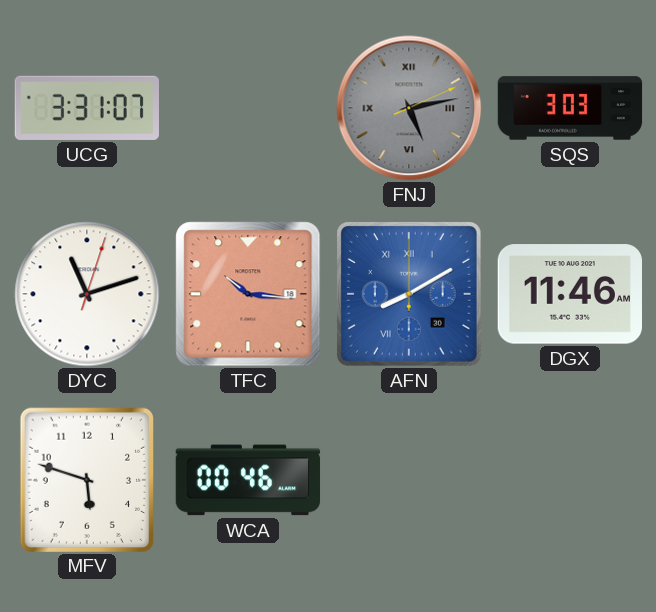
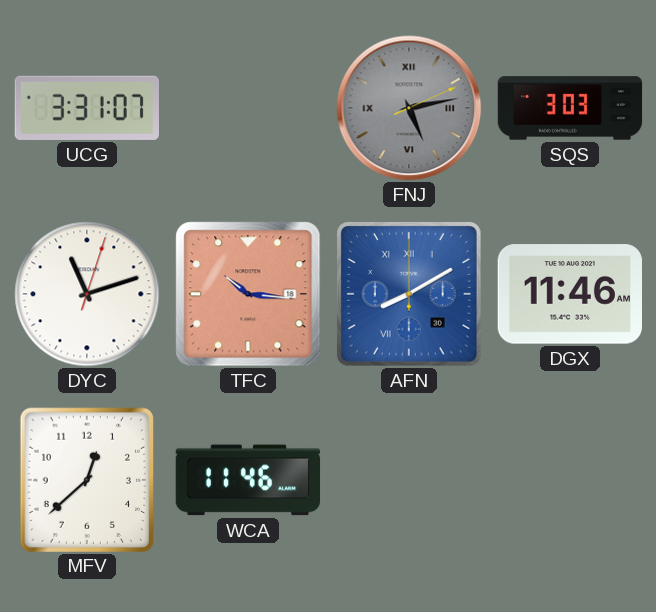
MFV: 5:48 -> 12:38 (86, 479)
WCA: 00:46 -> 11:46 (248, 480)
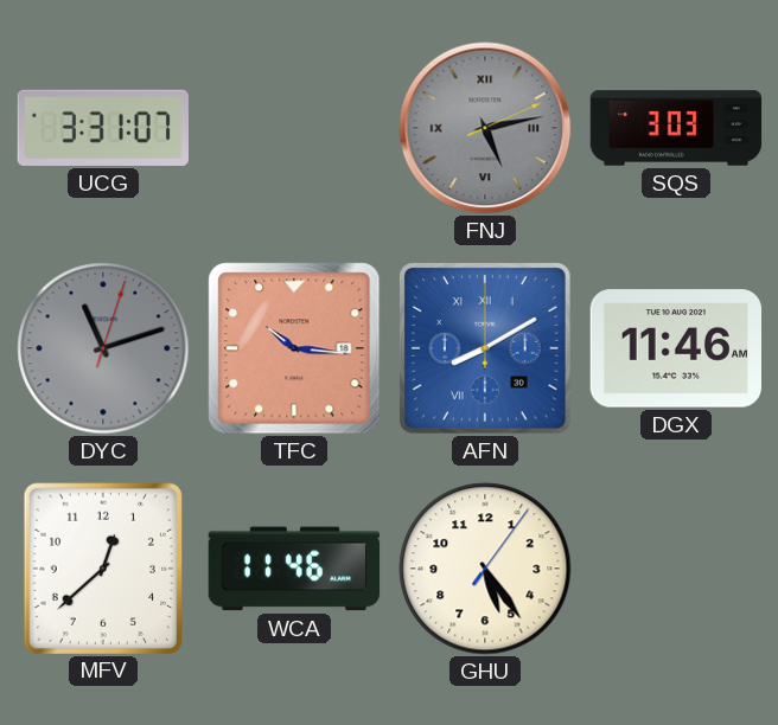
DYC dial: white -> grey (103, 348)
GHU: none -> 5:24 (485, 569)
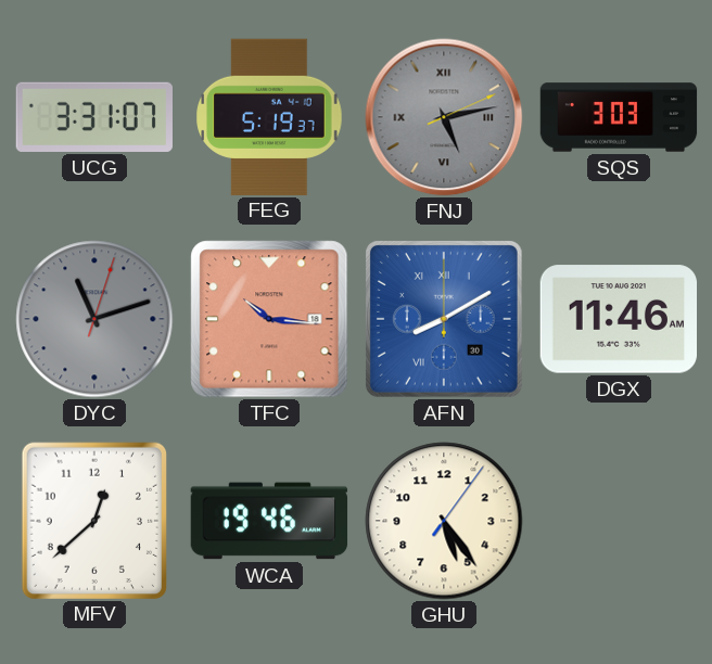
FEG: none -> 5:19 (269, 116)
WCA: 11:46 -> 19:46 (269, 521)
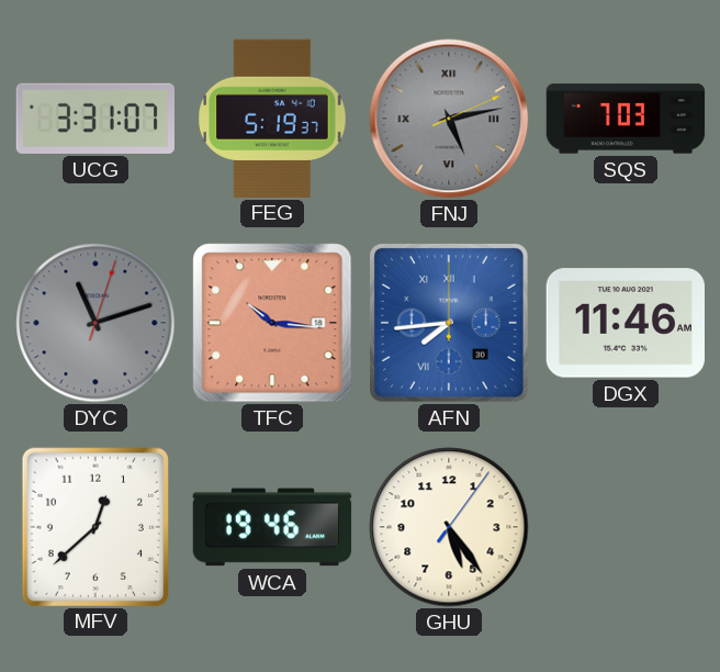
SQS: 3:03 -> 7:03 (626, 119)
AFN: 8:10 -> 7:44 (449, 323)
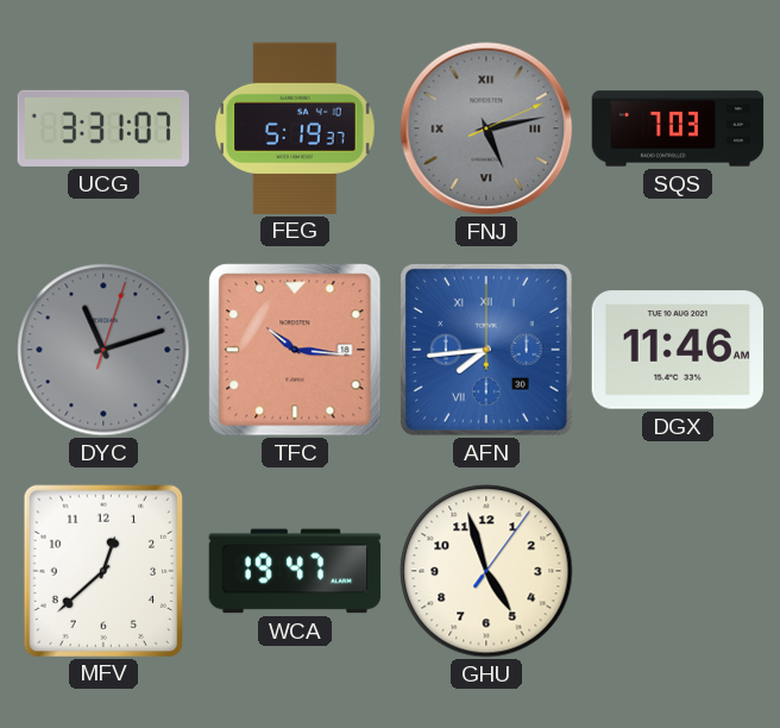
WCA: 19:46 -> 19:47 (295, 571)
GHU: 5:24 -> 4:57 (486, 571)
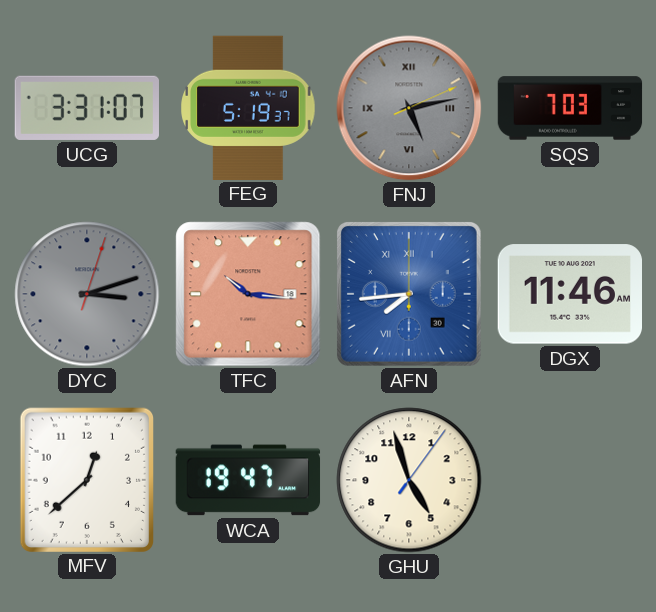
DYC: 11:12 -> 3:12 (87, 294)
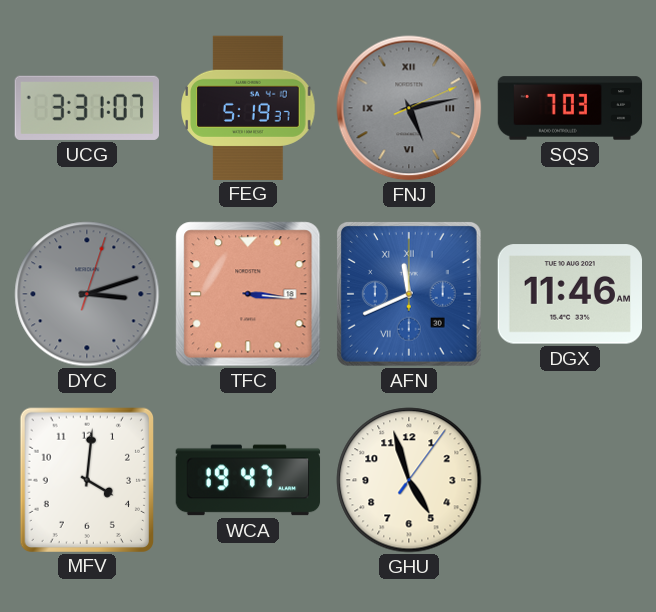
TFC: 10:16 -> 3:16 (248, 294)
AFN: 7:44 -> 11:41 (409, 294)
MFV: 12:38 -> 4:01 (86, 479)
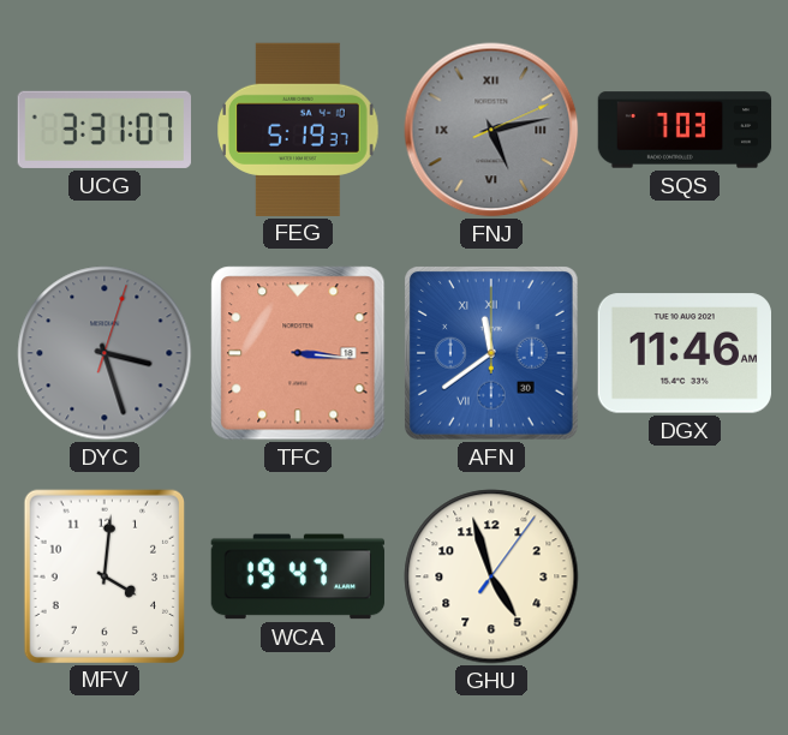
DYC: 3:12 -> 3:27 (105, 353)
AFN: 11:41 -> 11:39 (491, 353)
